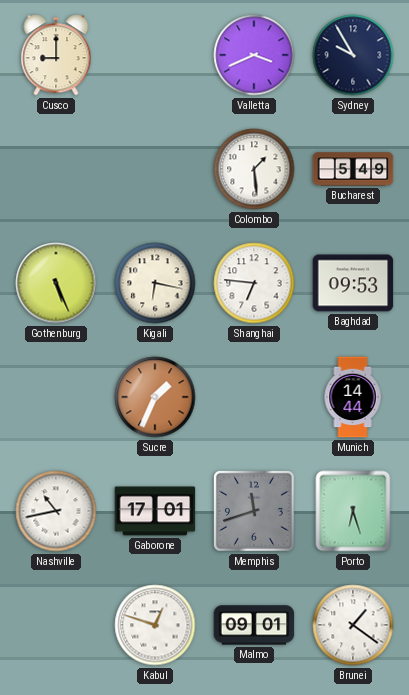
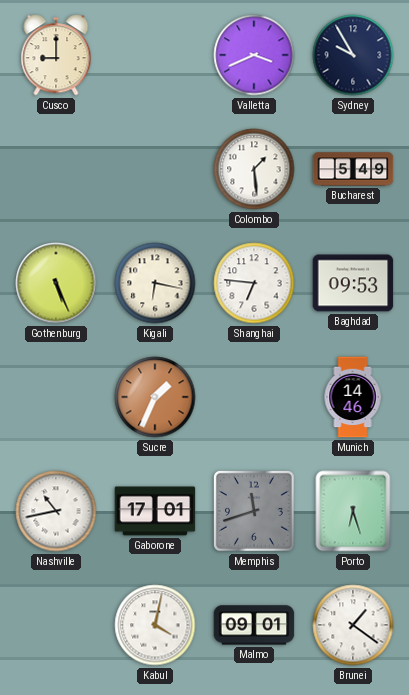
Munich: 14:44 -> 14:46 (353, 397)
Kabul: 12:48 -> 4:02 (155, 625)
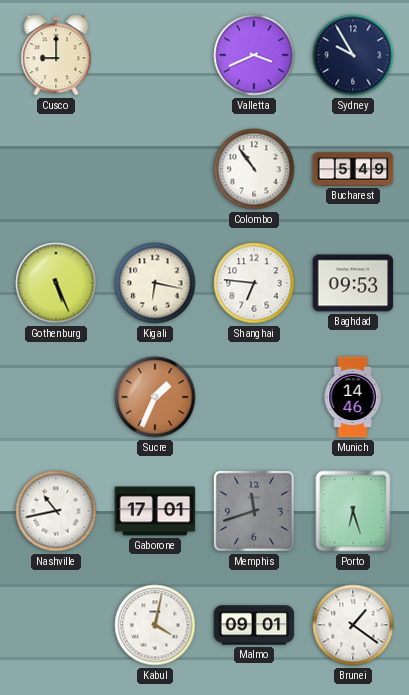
Colombo: 1:29 -> 10:54 (254, 169)
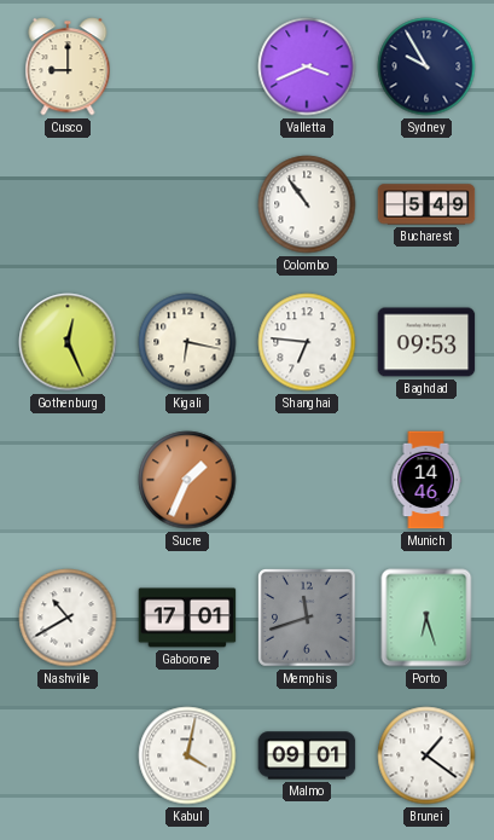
Gothenburg: 5:26 -> 12:26 (68, 342)
Nashville: 10:43 -> 10:40 (68, 618)
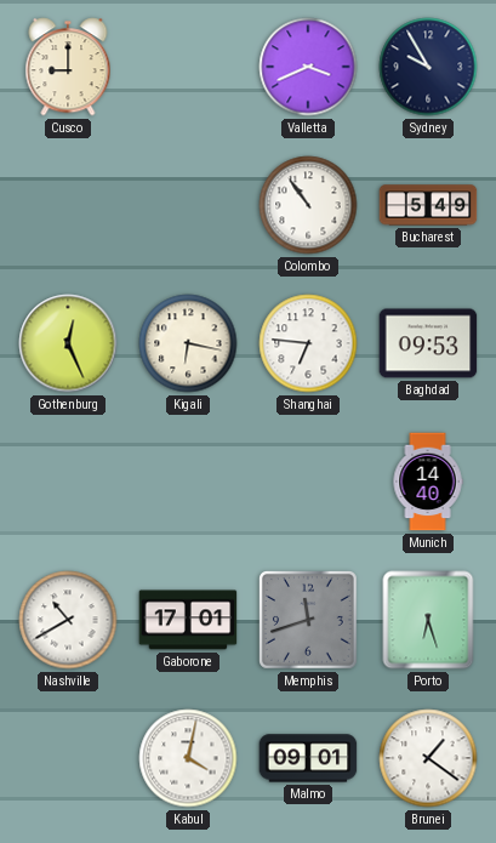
Sucre: 1:34 -> none (187, 480)
Munich: 14:46 -> 14:40 (428, 482)
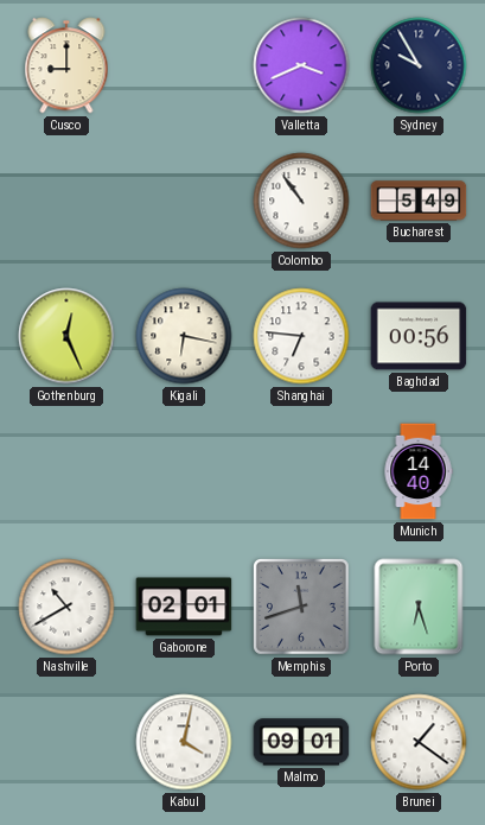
Baghdad: 09:53 -> 00:56 (419, 336)
Gaborone: 17:01 -> 02:01 (184, 607)
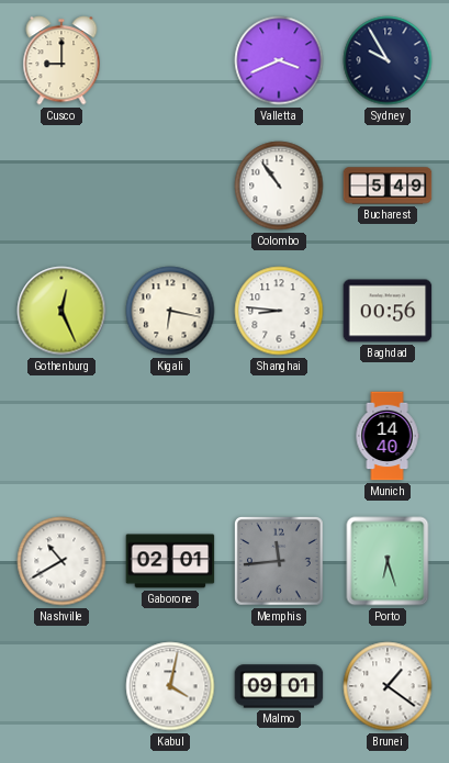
Shanghai: 6:46 -> 8:46 (279, 311)
Memphis: 11:42 -> 11:44 (280, 562)
